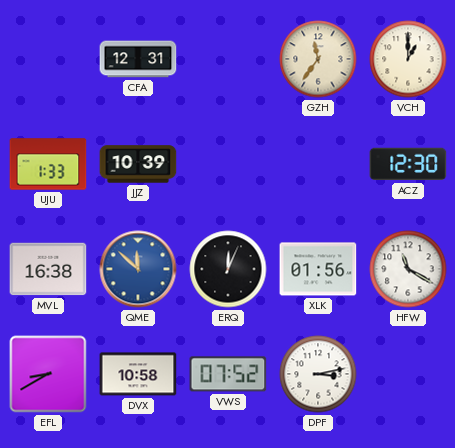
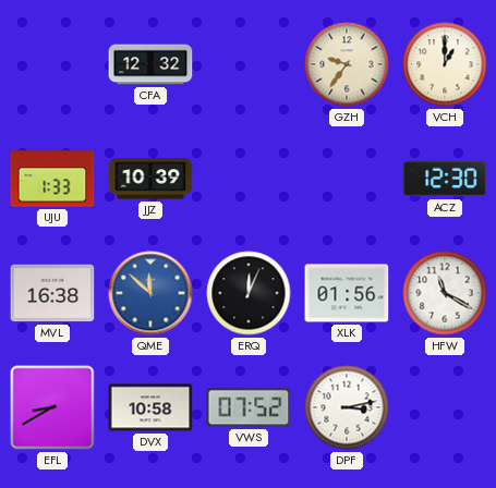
CFA: 12:31 -> 12:32 (150, 64)
GZH: 11:36 -> 9:36 (347, 64)
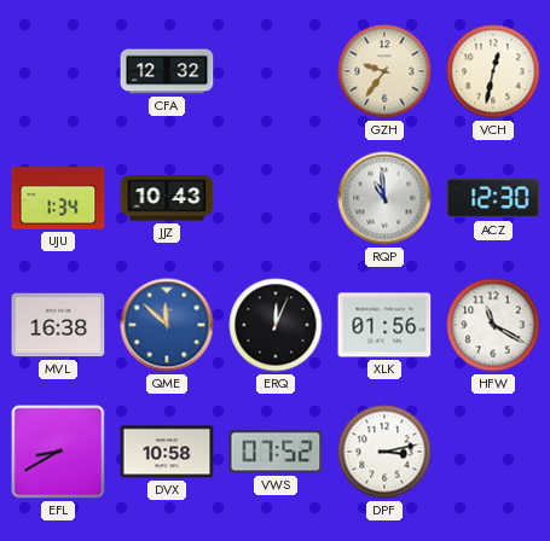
VCH: 1:00 -> 12:32 (493, 71)
UJU: 1:33 -> 1:34 (58, 198)
JJZ: 10:39 -> 10:43 (167, 198)
RQP: none -> 10:59 (384, 198)
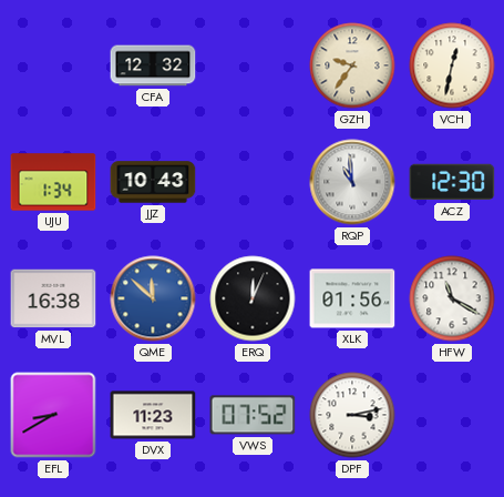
DVX: 10:58 -> 11:23 (153, 415)
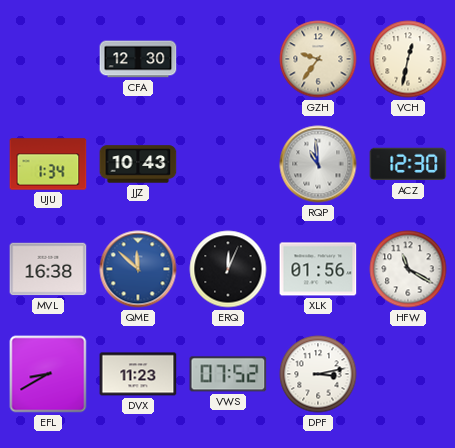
CFA: 12:32 -> 12:30 (138, 59)
